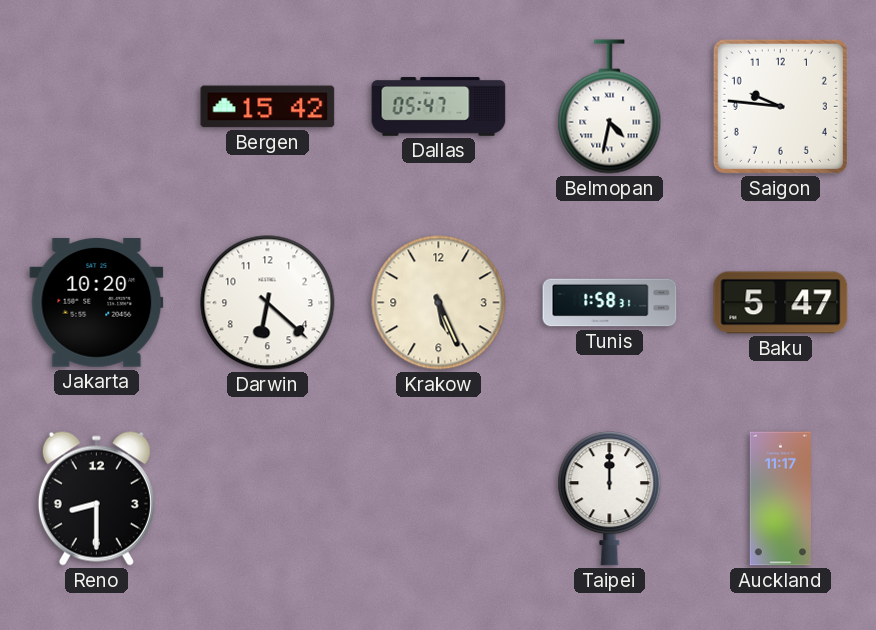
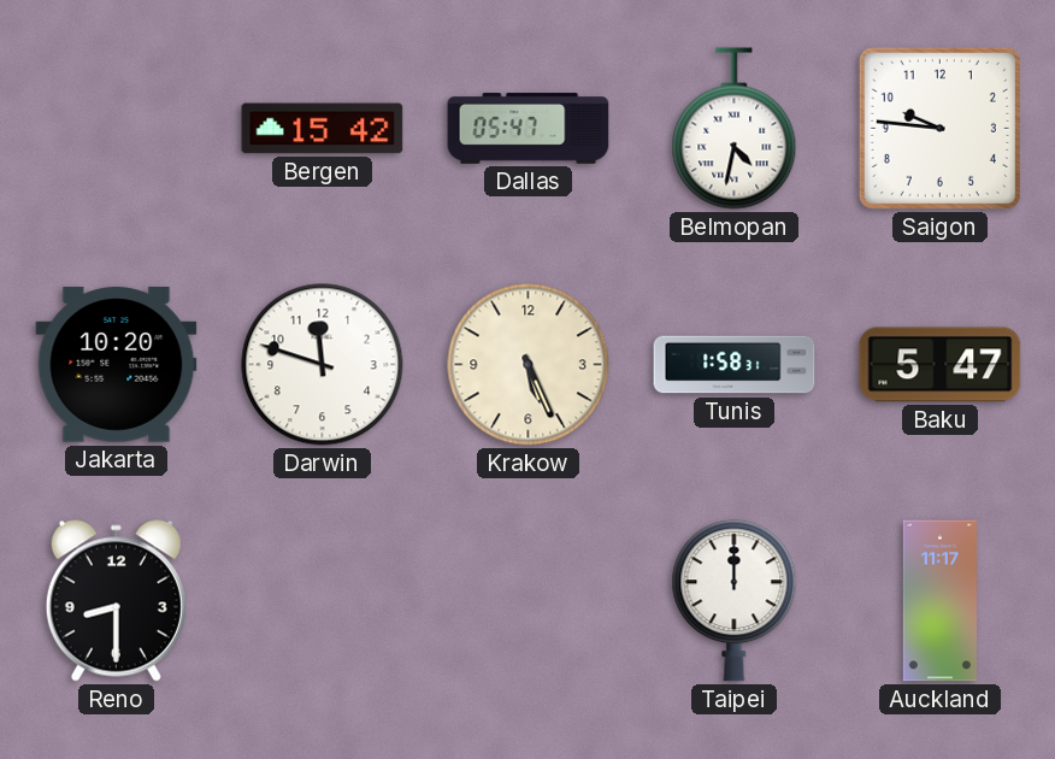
Darwin: 6:22 -> 11:48 (323, 365)
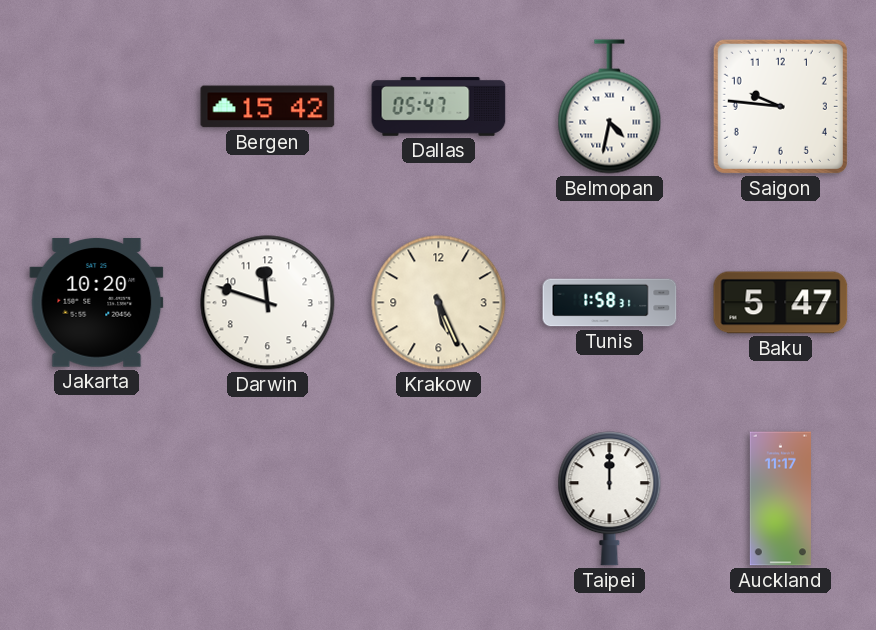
Reno: 8:30 -> none (116, 600)
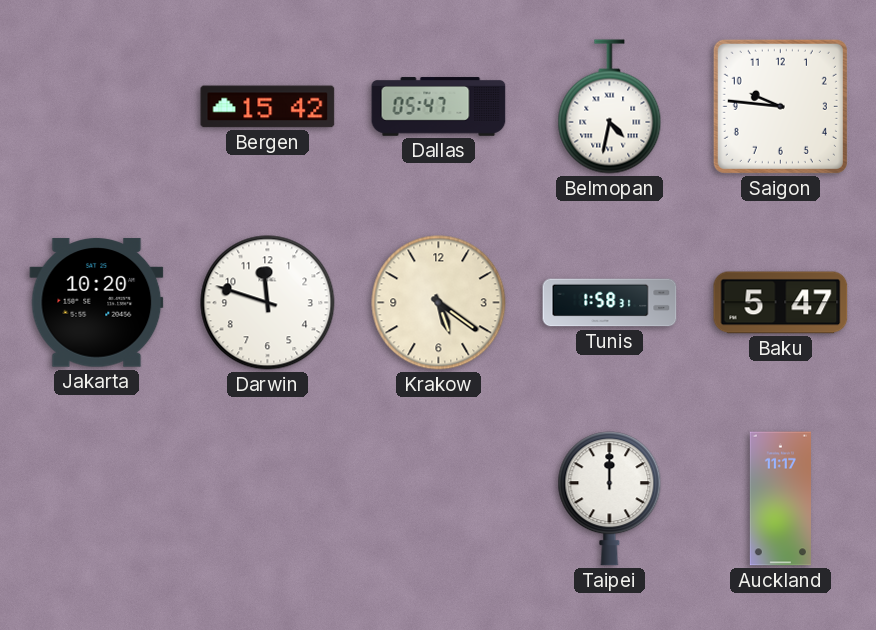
Krakow: 5:26 -> 5:21 (439, 303)
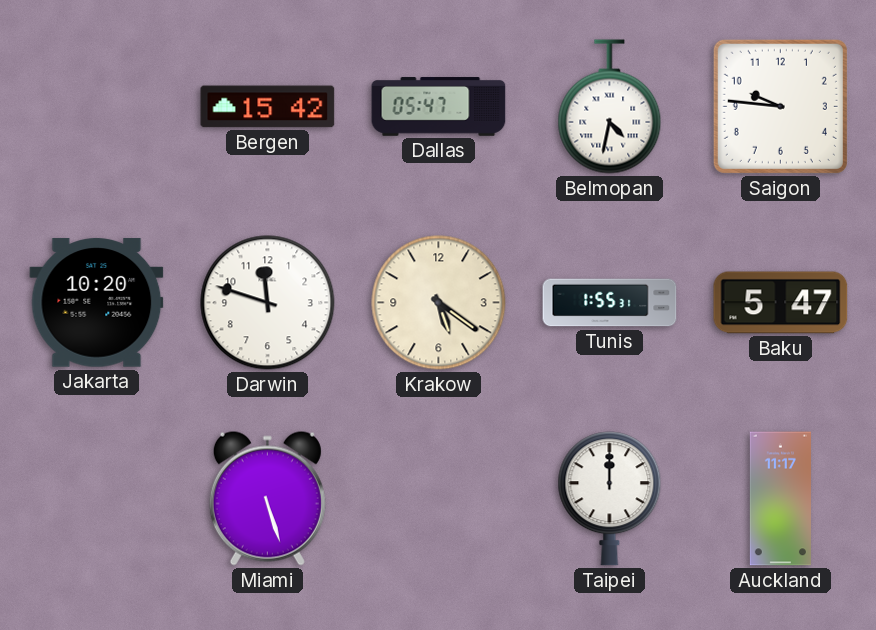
Tunis: 1:58 -> 1:55 (610, 303)
Miami: none -> 5:27 (267, 498)
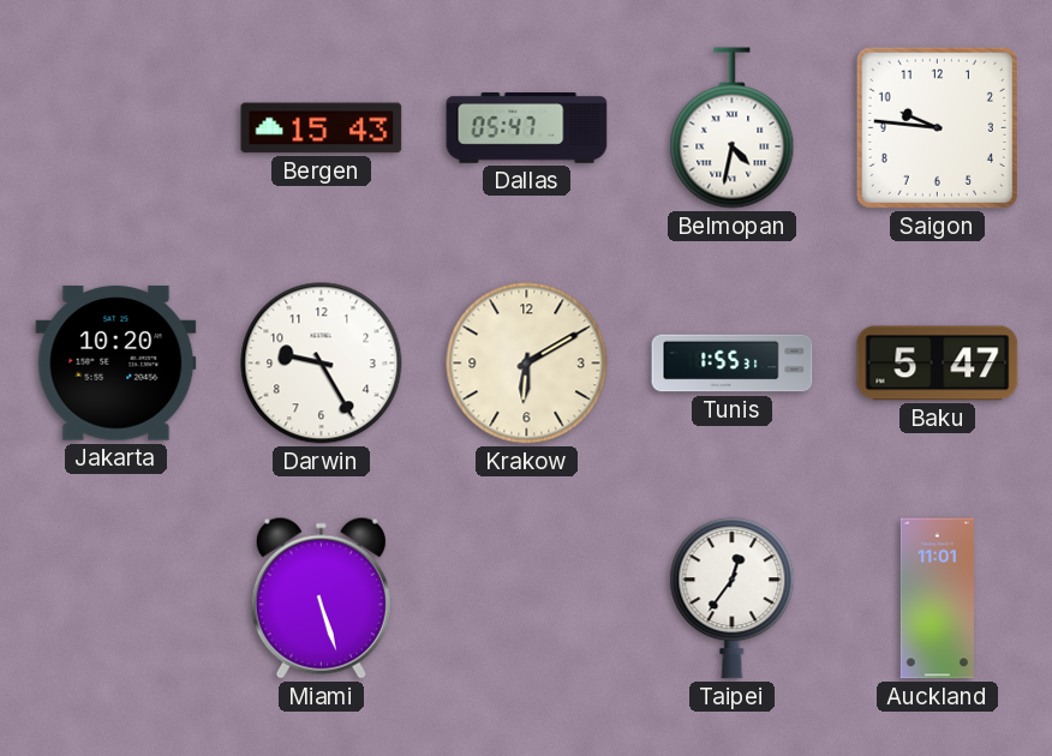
Bergen: 15:42 -> 15:43 (322, 128)
Darwin: 11:48 -> 9:25 (322, 364)
Krakow: 5:21 -> 6:10 (527, 364)
Taipei: 12:00 -> 12:36 (733, 599)
Auckland: 11:17 -> 11:01 (937, 599)
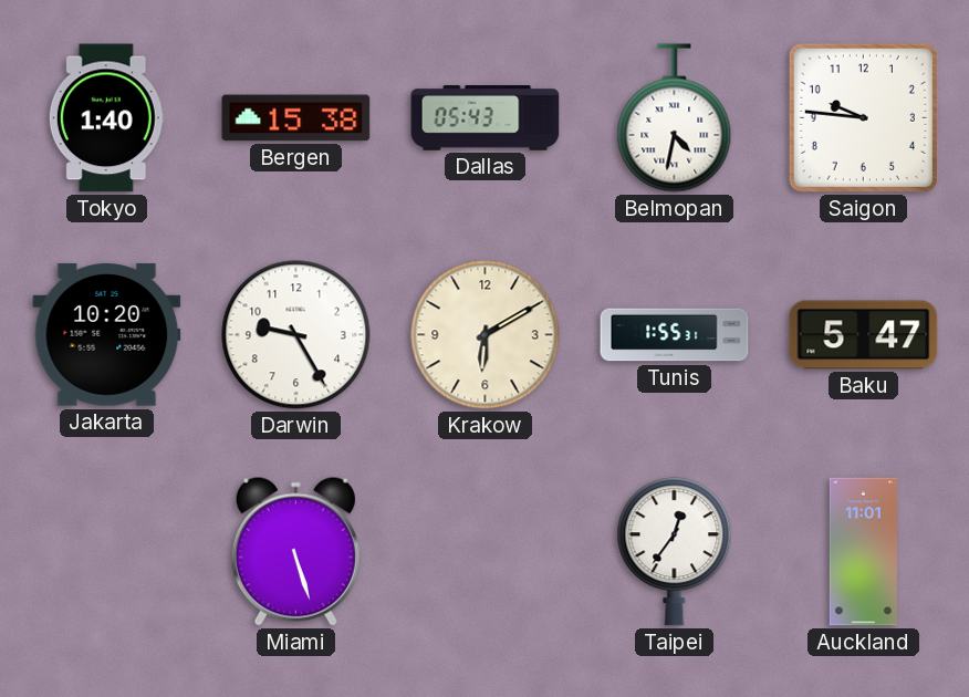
Tokyo: none -> 1:40 (106, 118)
Bergen: 15:43 -> 15:38 (296, 118)
Dallas: 05:47 -> 05:43 (486, 118)
